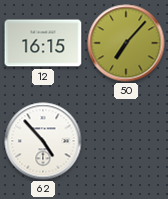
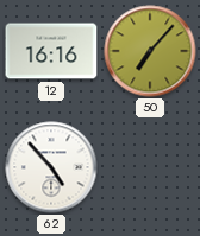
12: 16:15 -> 16:16 (51, 51)
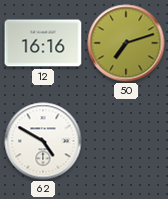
50: 7:07 -> 7:12 (126, 43)
62: 4:53 -> 4:50 (43, 141)
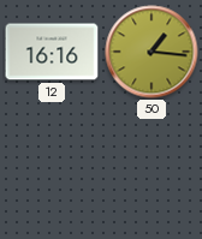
50: 7:12 -> 1:16 (151, 52)
62: 4:50 -> none (43, 141)
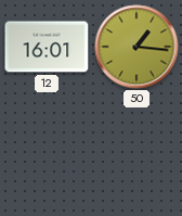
12: 16:16 -> 16:01 (47, 47)
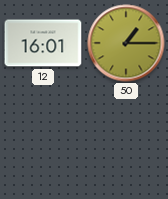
50: 1:16 -> 1:15 (126, 43)
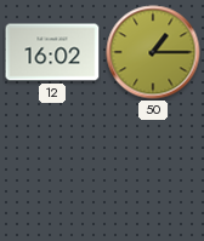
12: 16:01 -> 16:02 (52, 52)
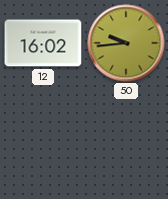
50: 1:15 -> 9:44 (126, 43)
